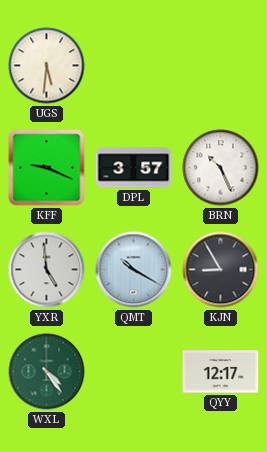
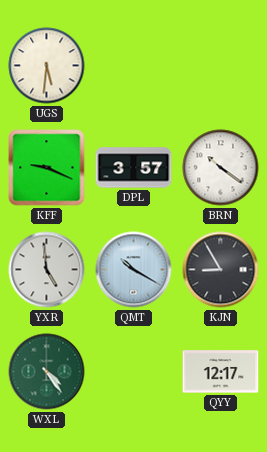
BRN: 10:26 -> 10:21 (221, 168)
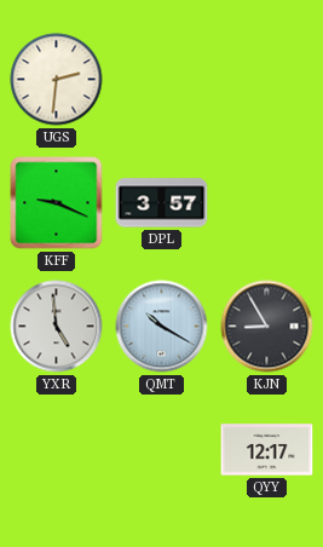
UGS: 5:31 -> 2:31 (57, 80)
BRN: 10:21 -> none (221, 168)
WXL: 4:24 -> none (47, 372)
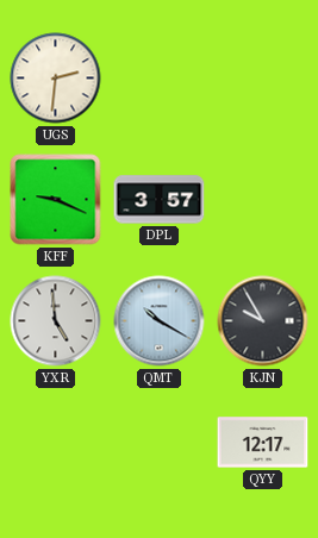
KJN: 8:55 -> 9:55 (263, 321)
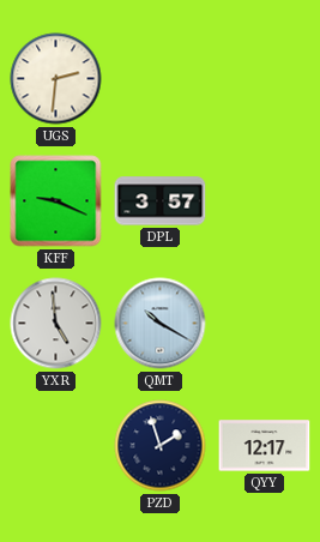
KJN: 9:55 -> none (263, 321)
PZD: none -> 1:57 (161, 446)
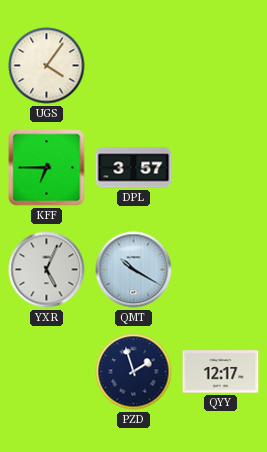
UGS: 2:31 -> 4:06 (47, 66)
KFF: 9:19 -> 6:45 (47, 168)
YXR: 4:59 -> 5:04 (47, 270)
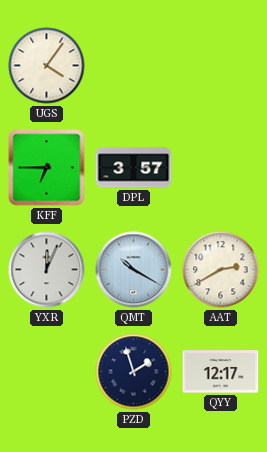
YXR: 5:04 -> 12:04 (47, 270)
AAT: none -> 2:40 (221, 270)
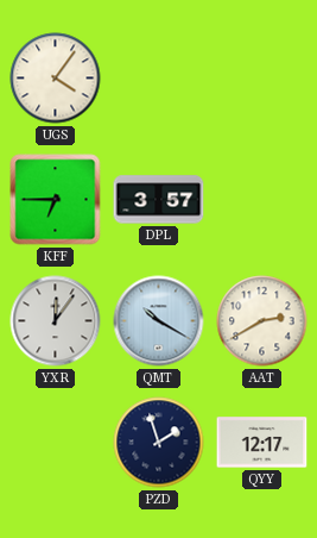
YXR: 12:04 -> 12:06 (56, 321)
